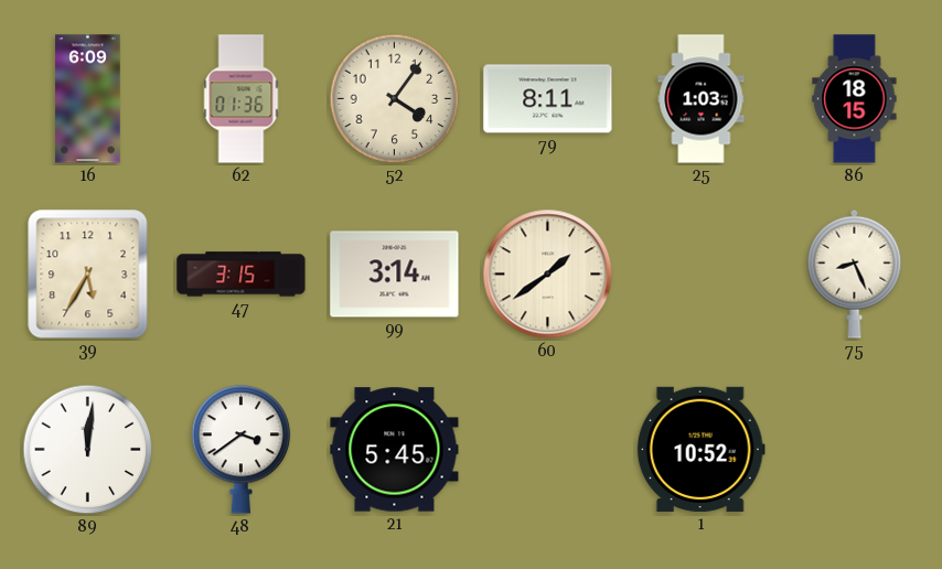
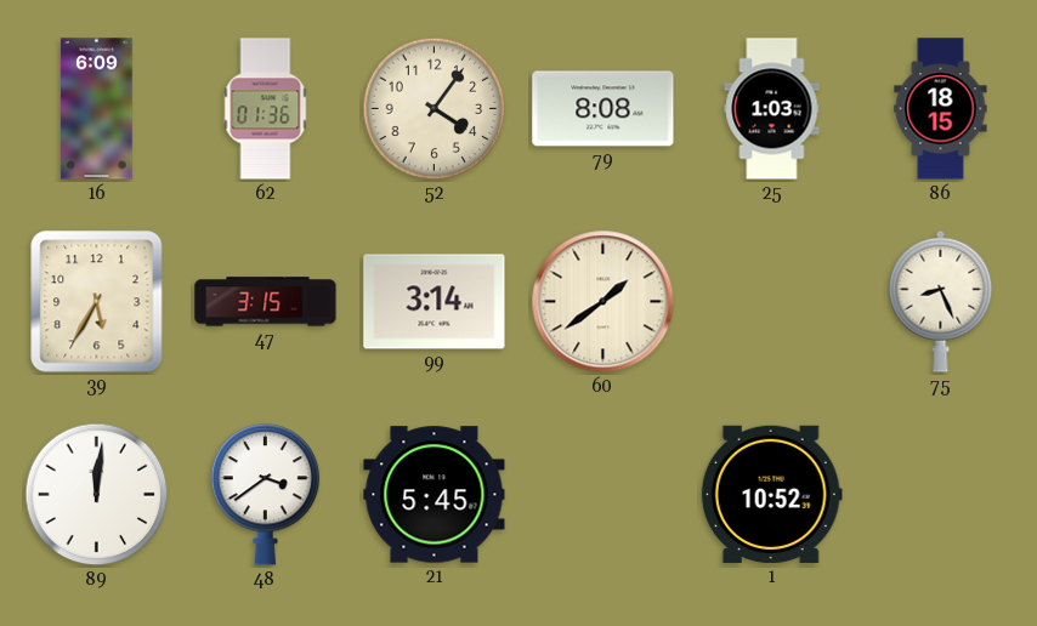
79: 8:11 -> 8:08 (603, 109)
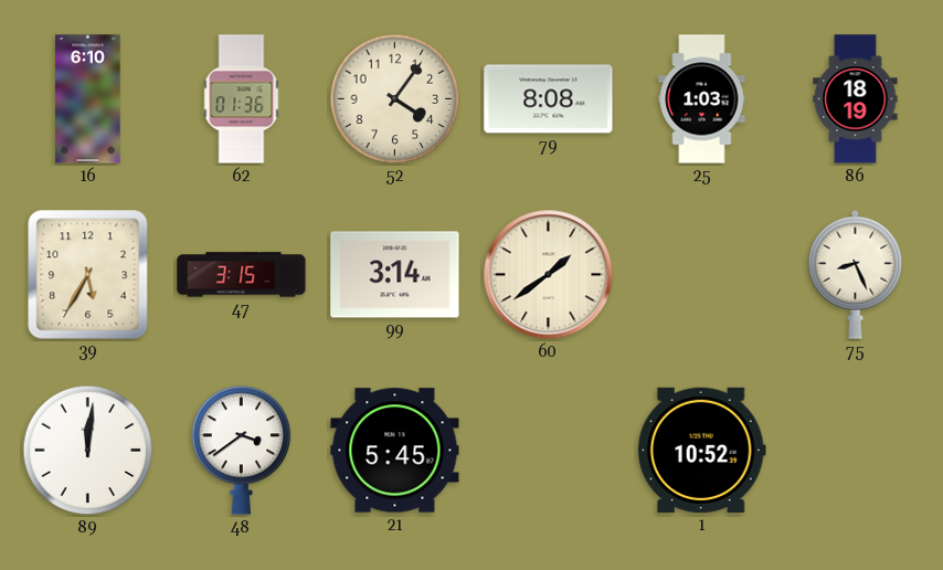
16: 6:09 -> 6:10 (88, 99)
86: 18:15 -> 18:19 (856, 99)
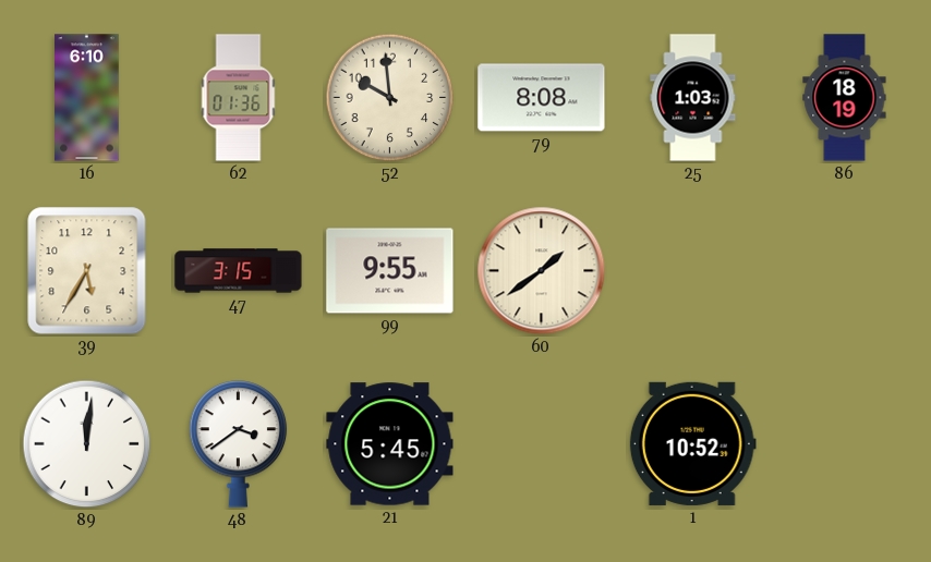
52: 4:06 -> 9:59 (390, 98)
99: 3:14 -> 9:55 (390, 271)
75: 8:26 -> none (856, 274)
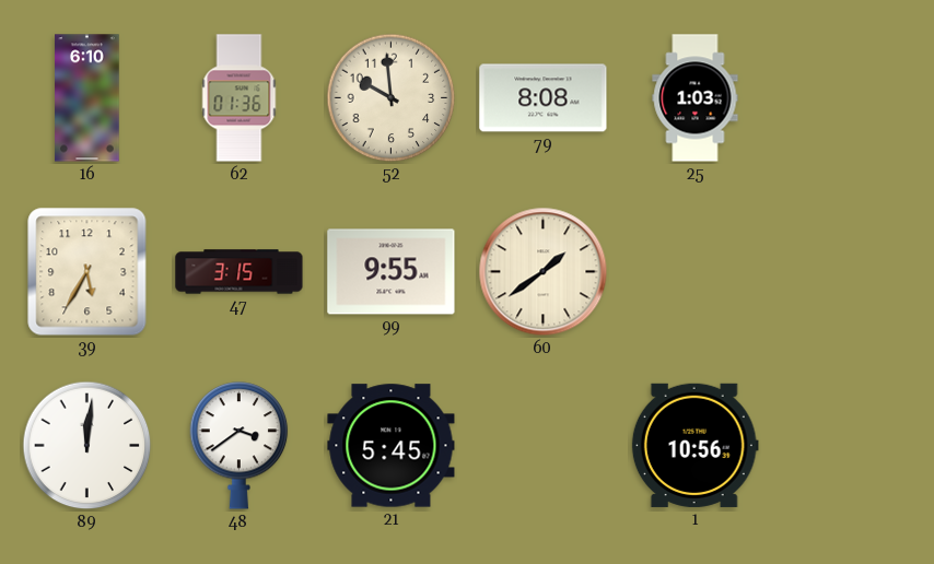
86: 18:19 -> none (845, 98)
1: 10:52 -> 10:56 (694, 445)
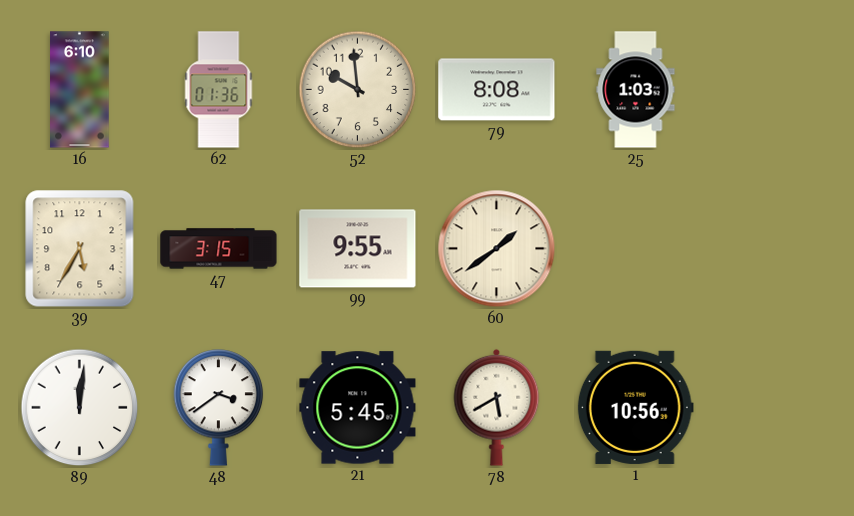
78: none -> 5:40 (497, 407)
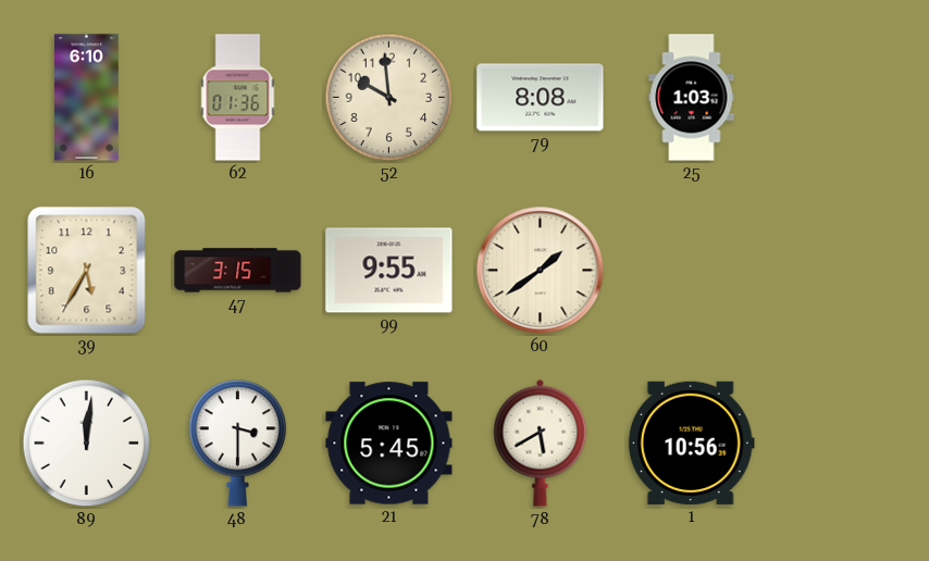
48: 3:39 -> 3:30 (238, 444)
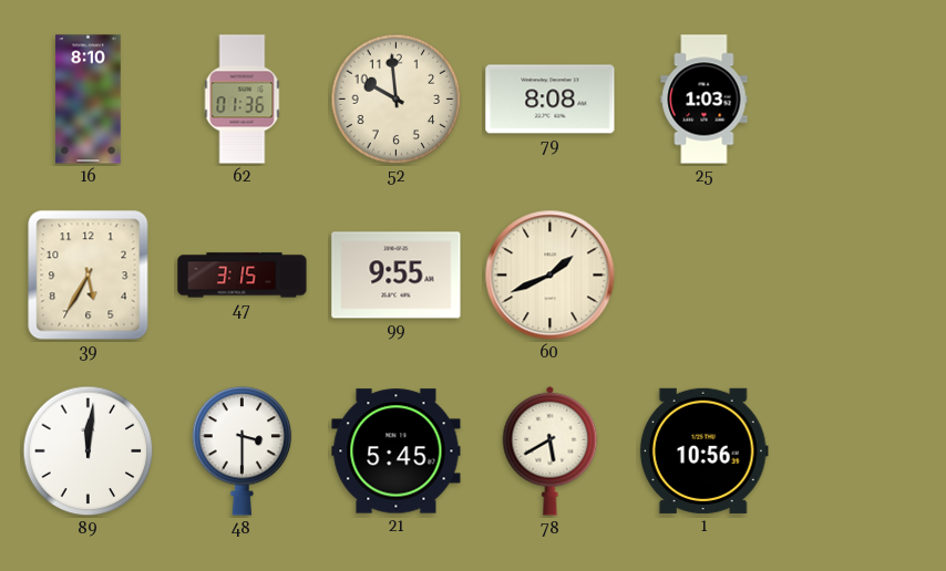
16: 6:10 -> 8:10 (89, 100)
60: 1:39 -> 1:41 (551, 276)
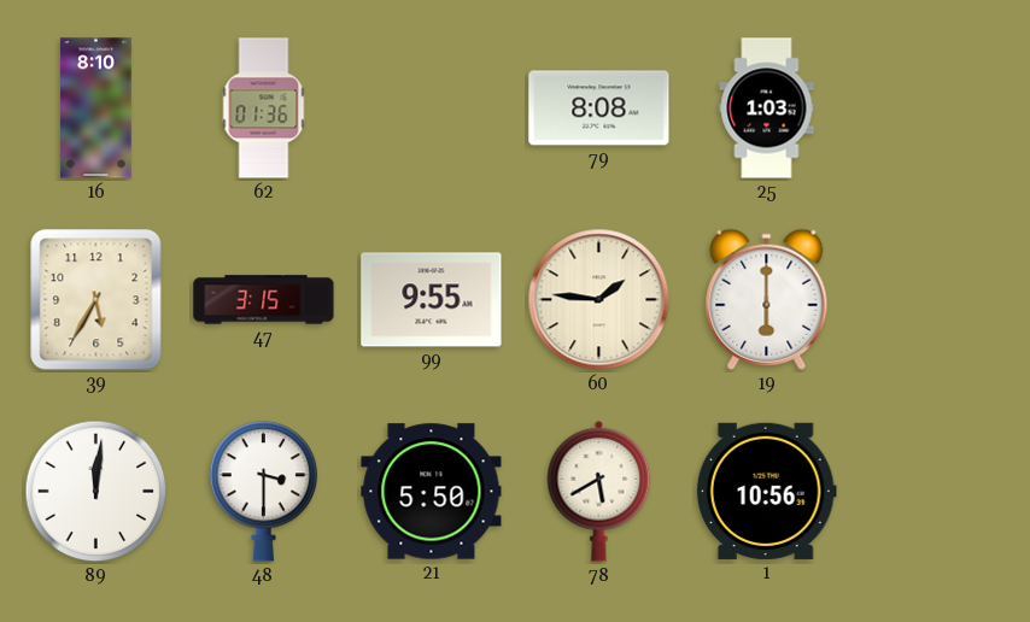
52: 9:59 -> none (397, 100)
60: 1:41 -> 1:46 (599, 300)
19: none -> 6:00 (767, 299)
21: 5:45 -> 5:50 (432, 492)
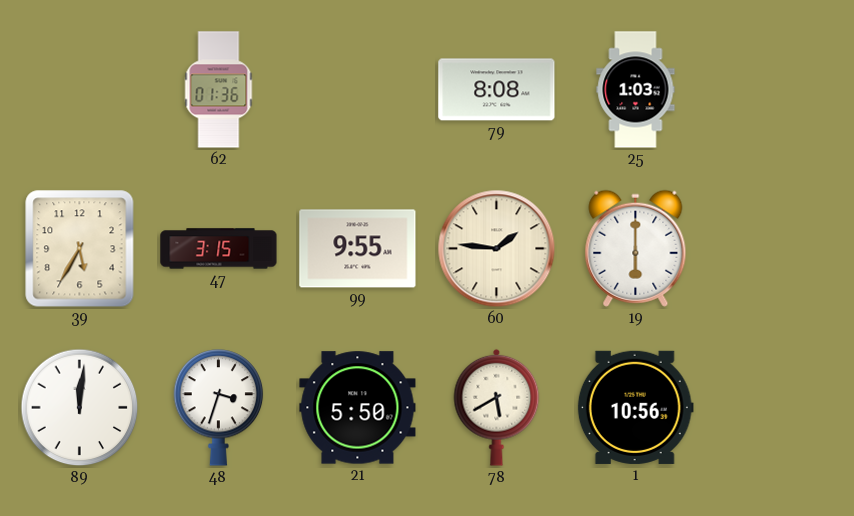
16: 8:10 -> none (96, 108)
48: 3:30 -> 3:33 (219, 408)
